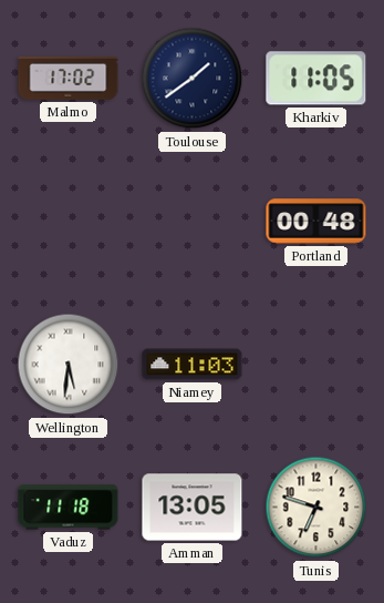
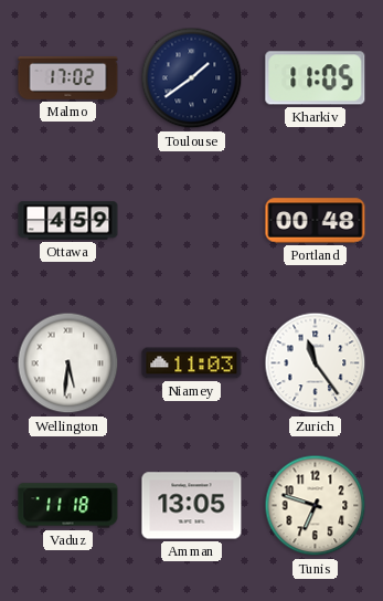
Ottawa: none -> 4:59 (68, 221)
Zurich: none -> 11:24 (316, 363)
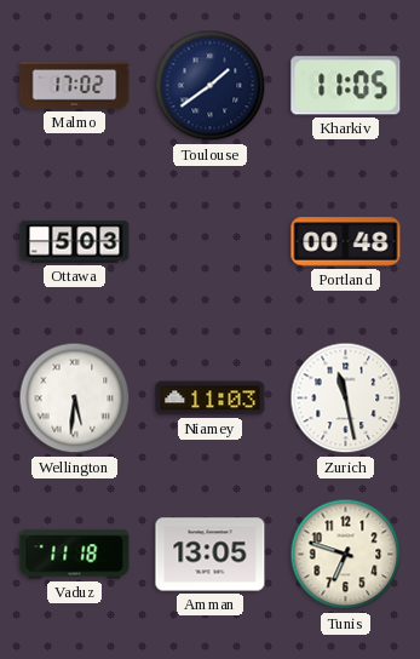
Ottawa: 4:59 -> 5:03 (75, 242)
Zurich: 11:24 -> 11:28 (346, 399)
